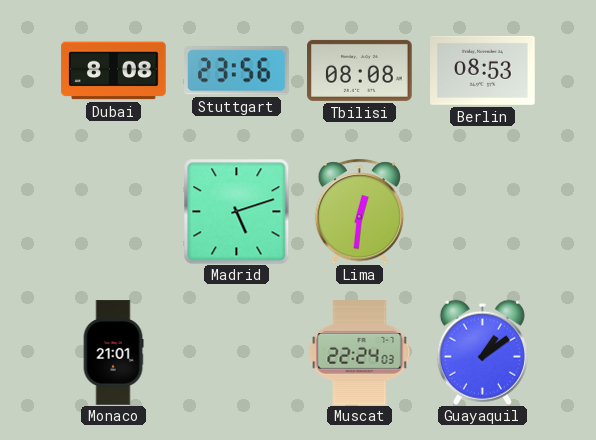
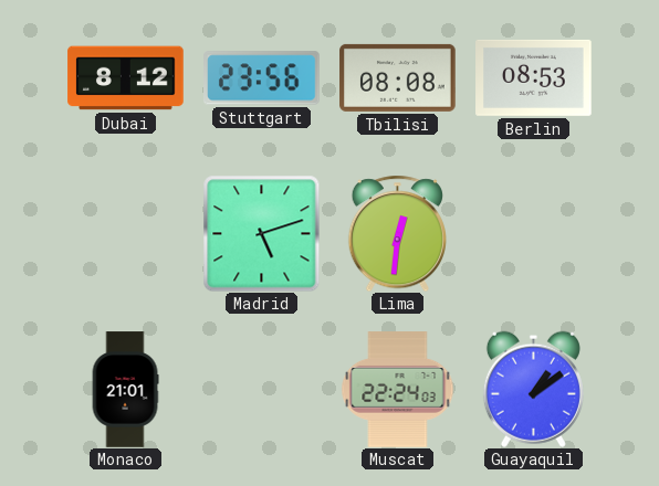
Dubai: 8:08 -> 8:12 (126, 78)
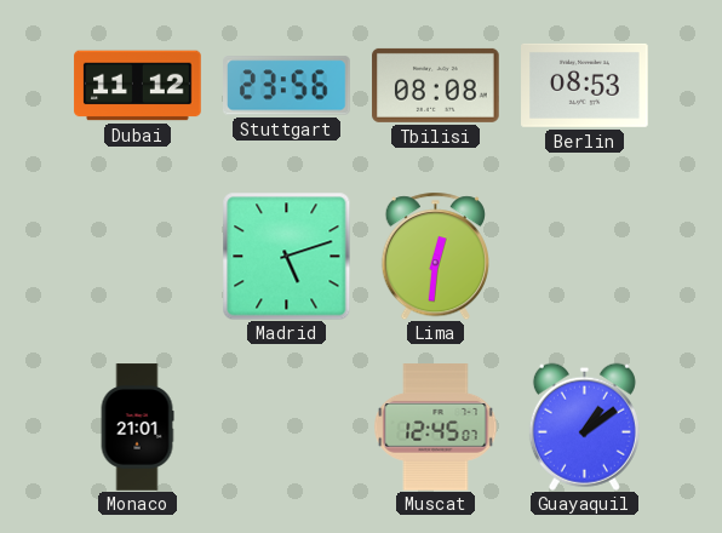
Dubai: 8:12 -> 11:12 (138, 86)
Muscat: 22:24 -> 12:45 (436, 428)
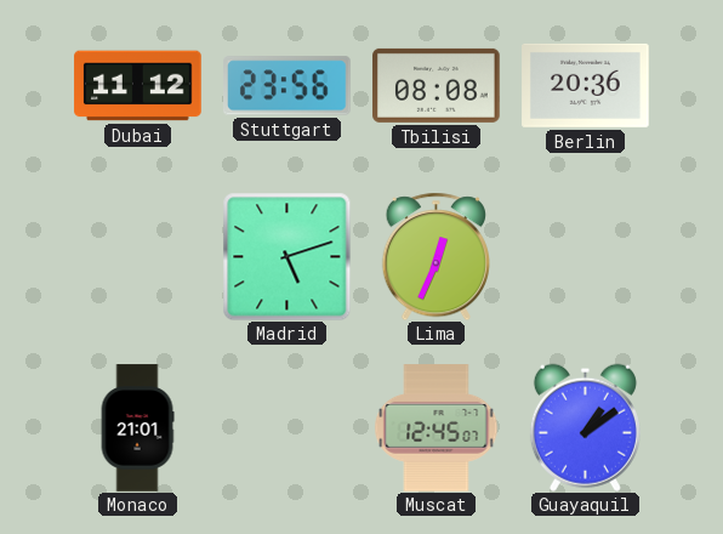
Berlin: 08:53 -> 20:36 (586, 85)
Lima: 12:31 -> 12:34 (435, 256)
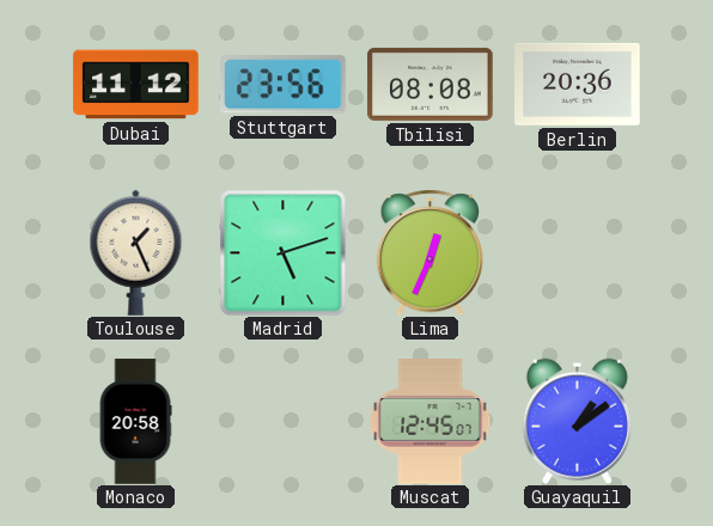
Toulouse: none -> 1:26 (136, 252)
Monaco: 21:01 -> 20:58 (135, 422)
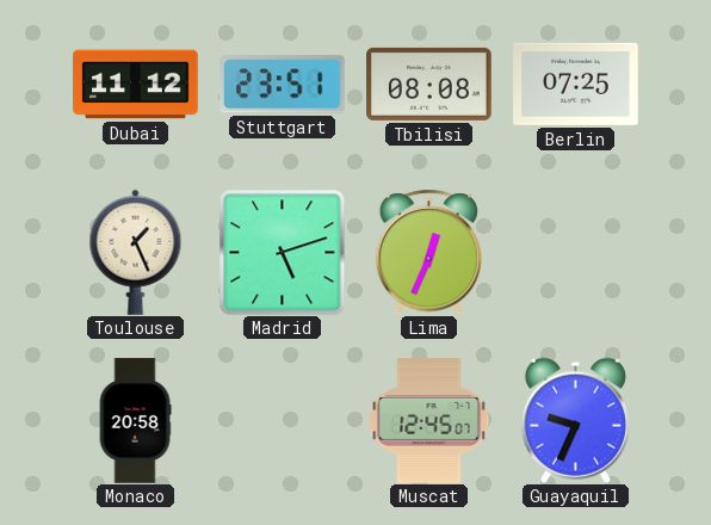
Stuttgart: 23:56 -> 23:51 (283, 85)
Berlin: 20:36 -> 07:25 (576, 84)
Guayaquil: 1:09 -> 9:34 (575, 420)
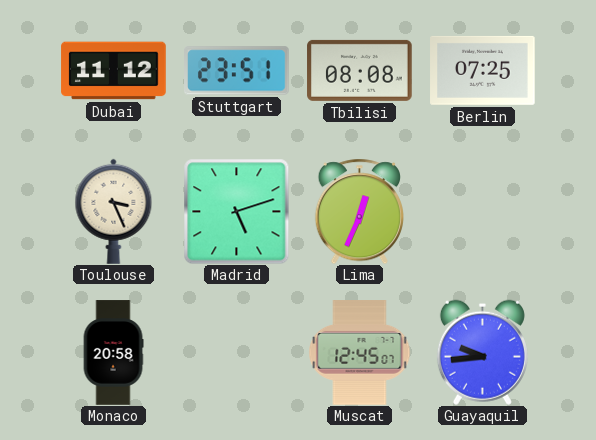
Toulouse: 1:26 -> 3:26 (114, 211)
Guayaquil: 9:34 -> 9:44 (482, 352)
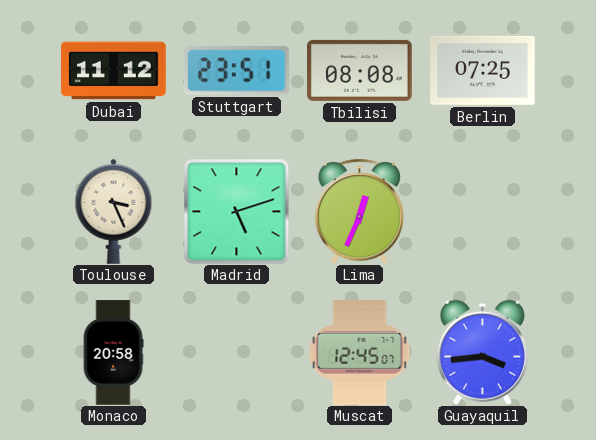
Guayaquil: 9:44 -> 3:44 (482, 352)
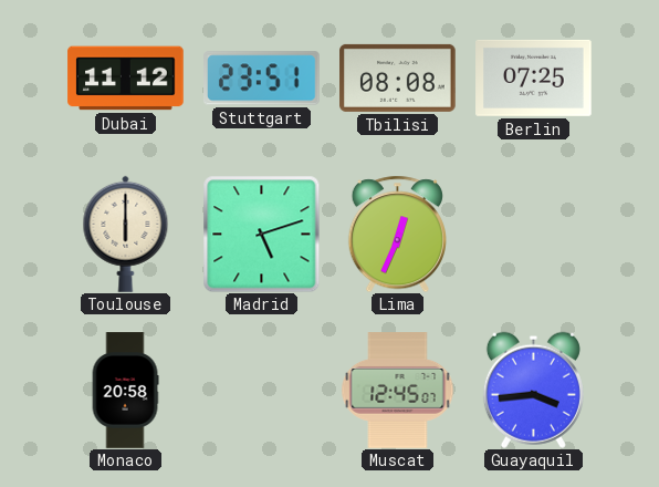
Toulouse: 3:26 -> 6:00 (126, 234)
